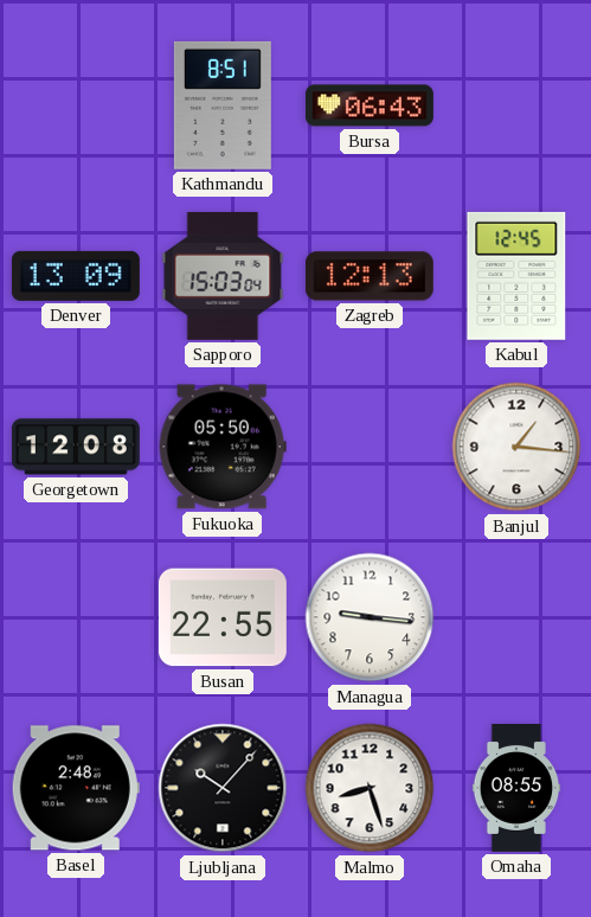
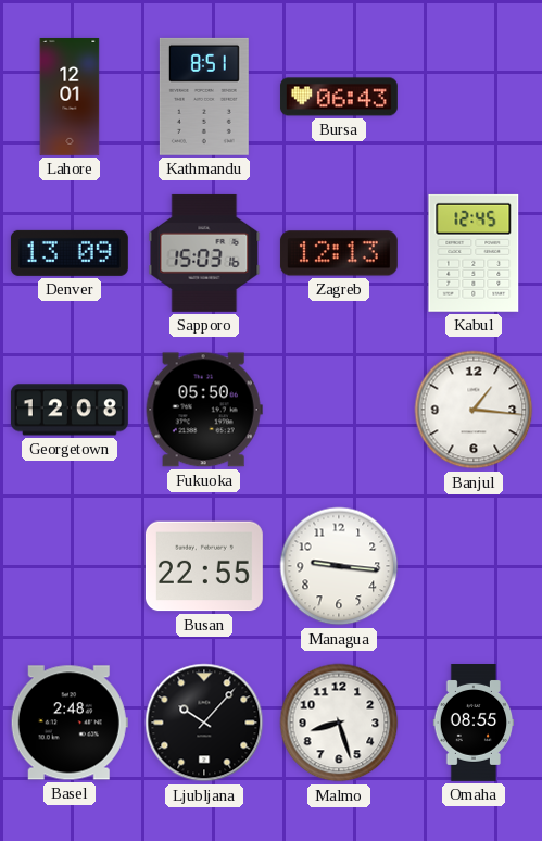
Lahore: none -> 12:01 (70, 97)
Sapporo: 15:03:04 -> 15:03:16 (204, 253)
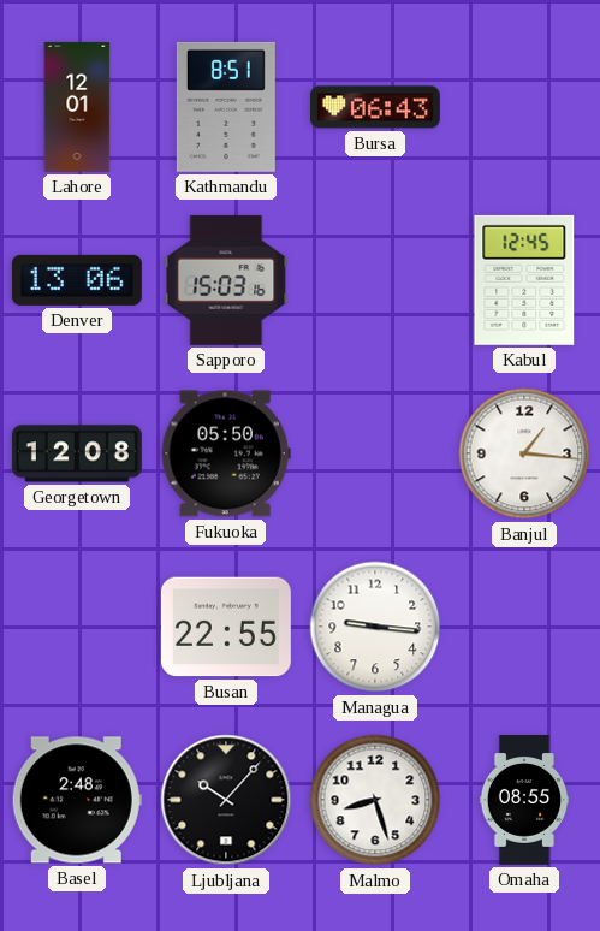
Denver: 13:09 -> 13:06 (77, 280)
Zagreb: 12:13 -> none (339, 253)
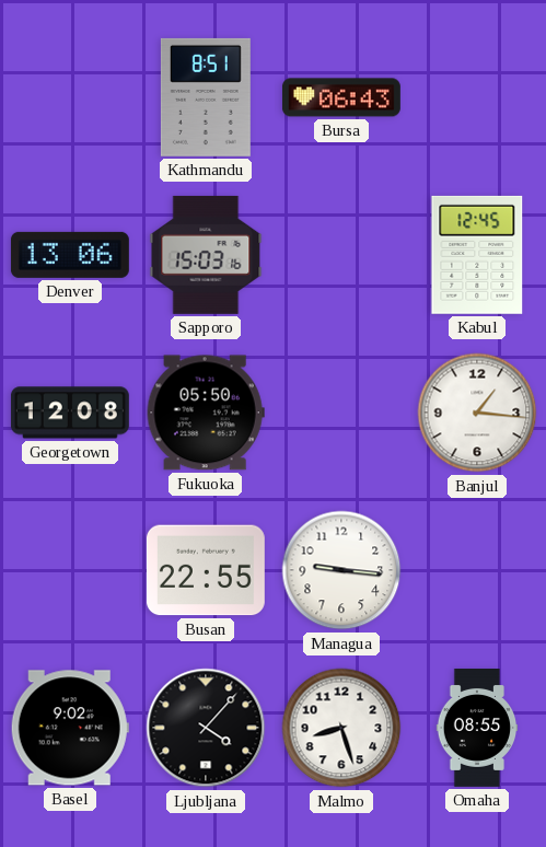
Lahore: 12:01 -> none (77, 107)
Basel: 2:48 -> 9:02 (70, 728)
Ljubljana: 10:07 -> 4:07 (206, 728)
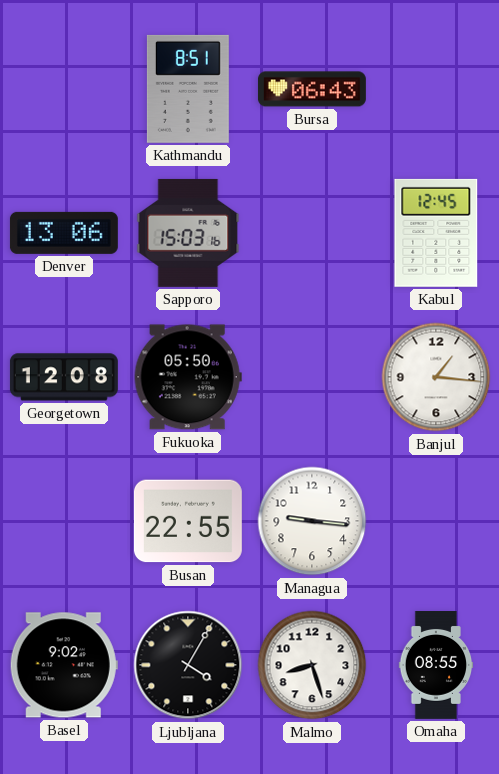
Ljubljana: 4:07 -> 4:05 (188, 665)
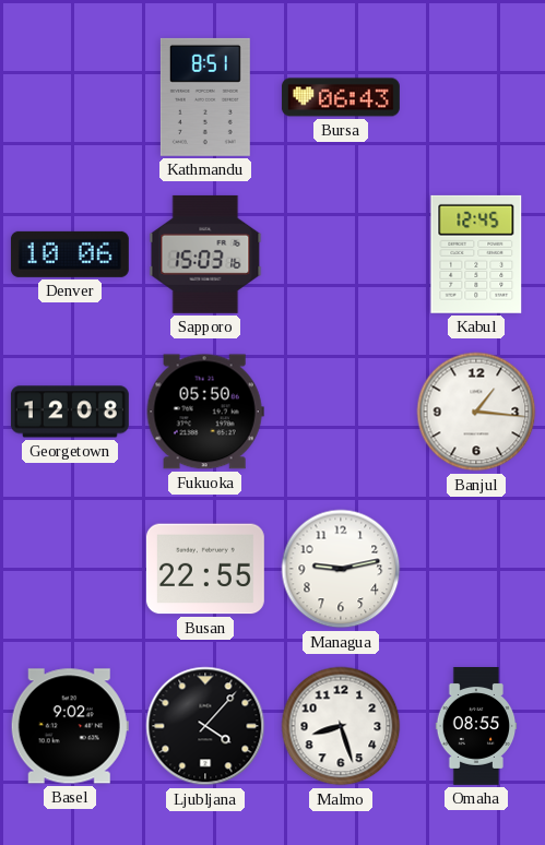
Denver: 13:06 -> 10:06 (70, 254)
Managua: 9:16 -> 9:13 (341, 569)
Ljubljana: 4:05 -> 4:07 (205, 726)
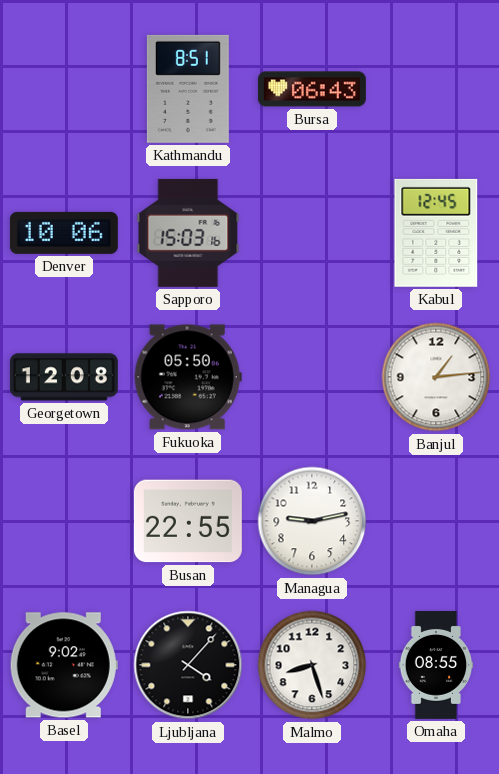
Banjul: 1:16 -> 1:14 (436, 377)
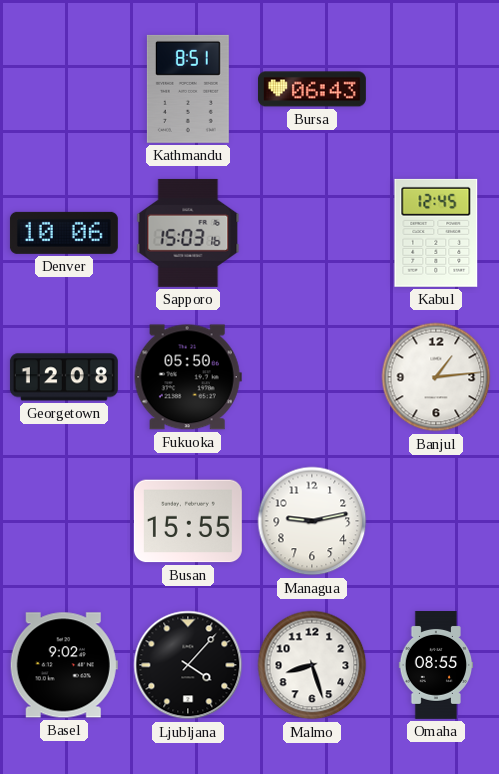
Busan: 22:55 -> 15:55 (188, 521)
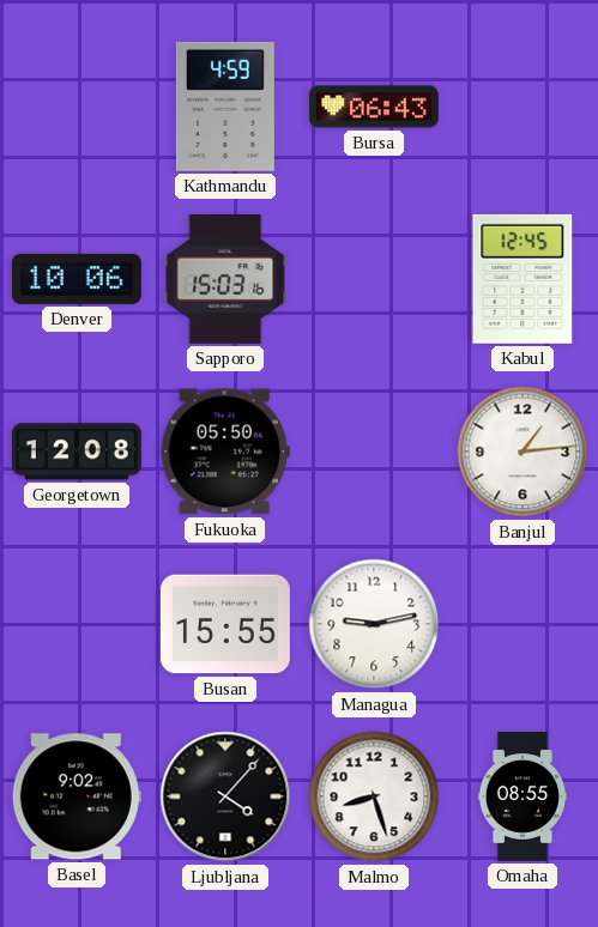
Kathmandu: 8:51 -> 4:59 (225, 107)
